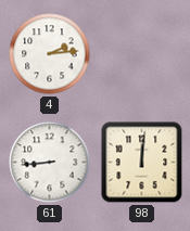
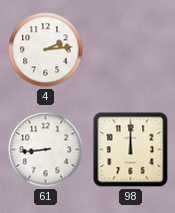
98: 12:01 -> 12:00 (131, 150)
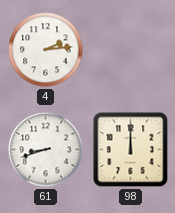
61: 8:44 -> 8:42 (46, 150)
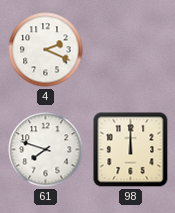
4: 2:14 -> 2:19 (46, 50)
61: 8:42 -> 7:48 (46, 150)
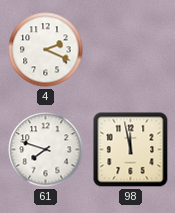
98: 12:00 -> 11:58 (131, 150)
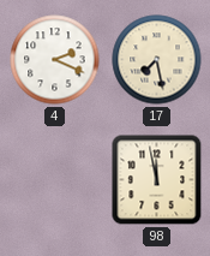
17: none -> 7:28 (157, 60)
61: 7:48 -> none (46, 150)
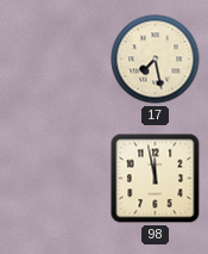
4: 2:19 -> none (55, 60)
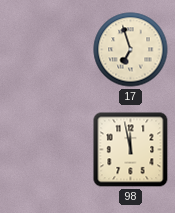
17: 7:28 -> 6:57 (131, 50)
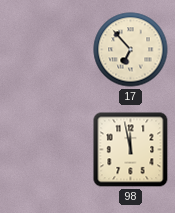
17: 6:57 -> 6:53 (131, 50)
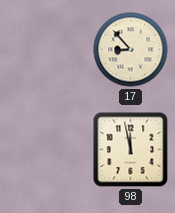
17: 6:53 -> 8:53 (131, 50)
